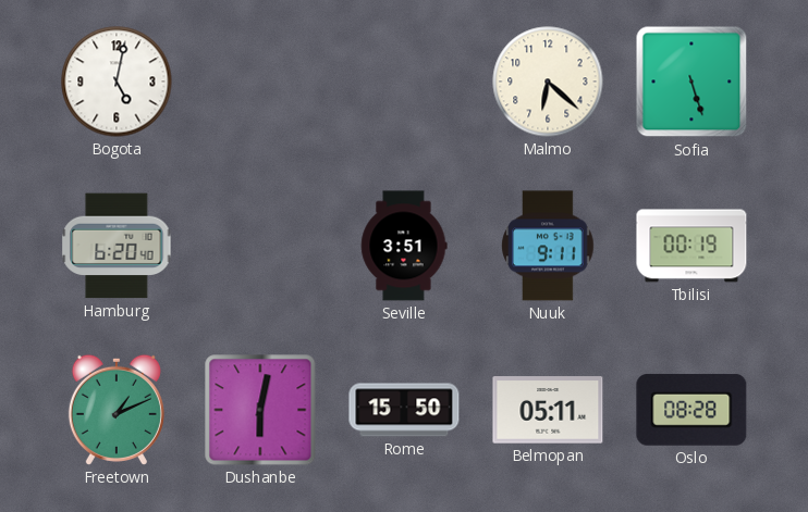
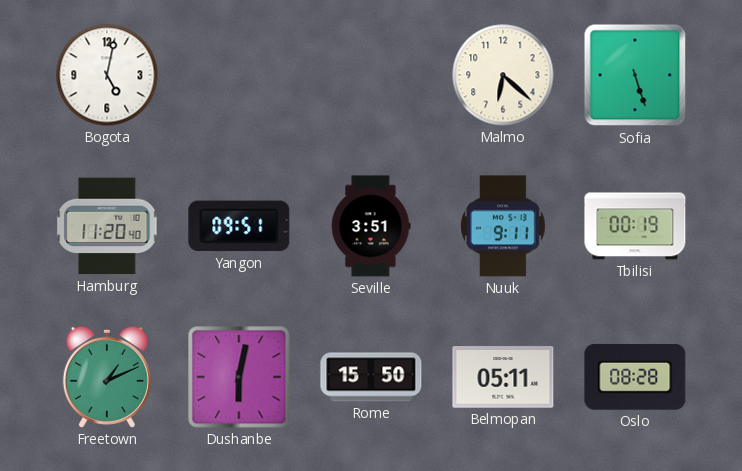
Hamburg: 6:20 -> 11:20 (107, 226)
Yangon: none -> 09:51 (239, 226)
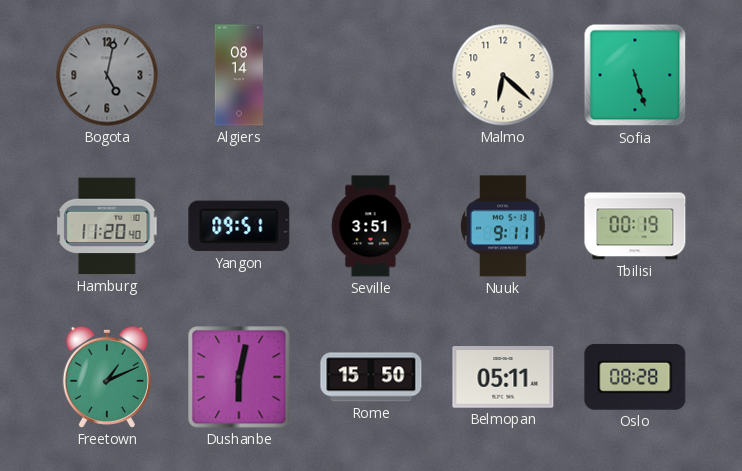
Bogota dial: white -> grey (107, 75)
Algiers: none -> 08:14 (238, 75)
